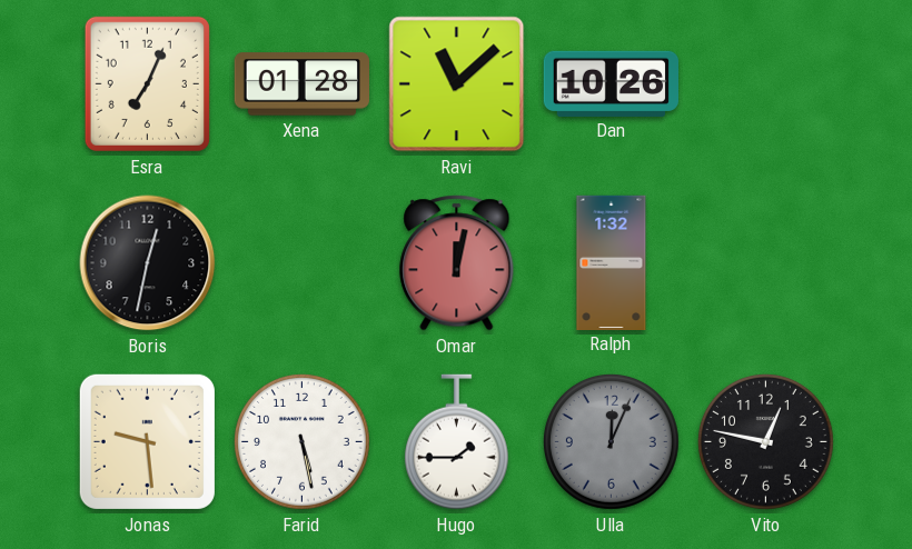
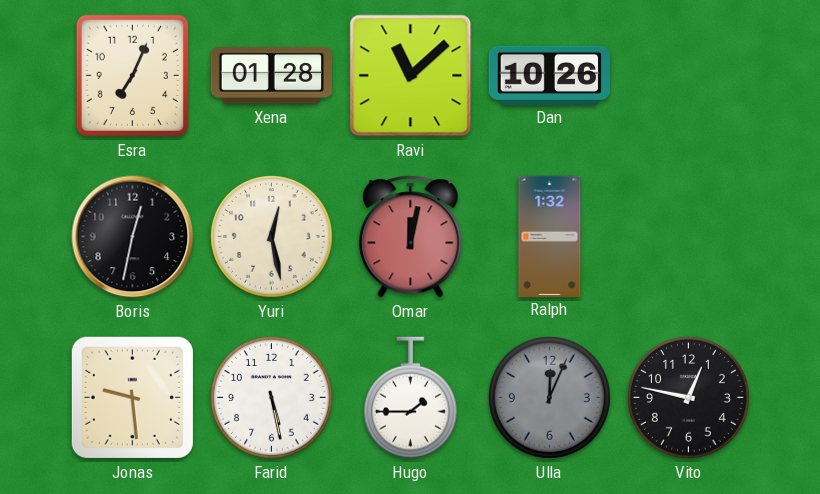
Yuri: none -> 12:28 (271, 237)
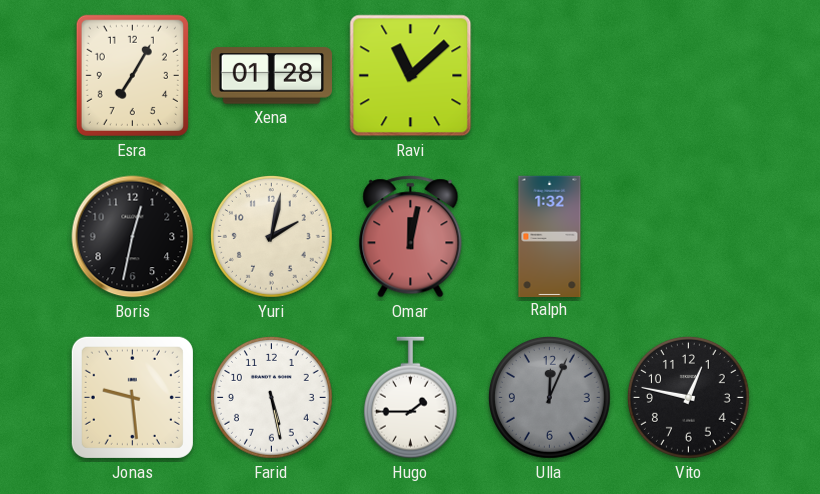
Esra: 7:04 -> 7:05 (132, 75)
Dan: 10:26 -> none (549, 75)
Yuri: 12:28 -> 2:02 (271, 237)
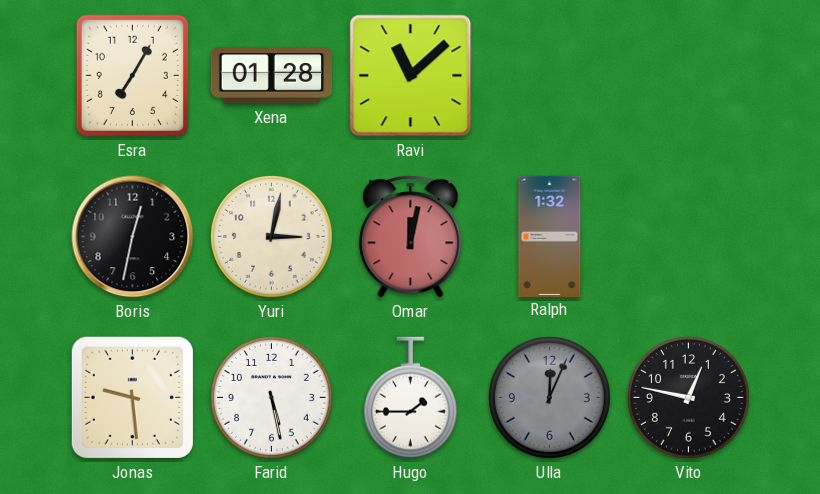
Yuri: 2:02 -> 3:02 (271, 237)
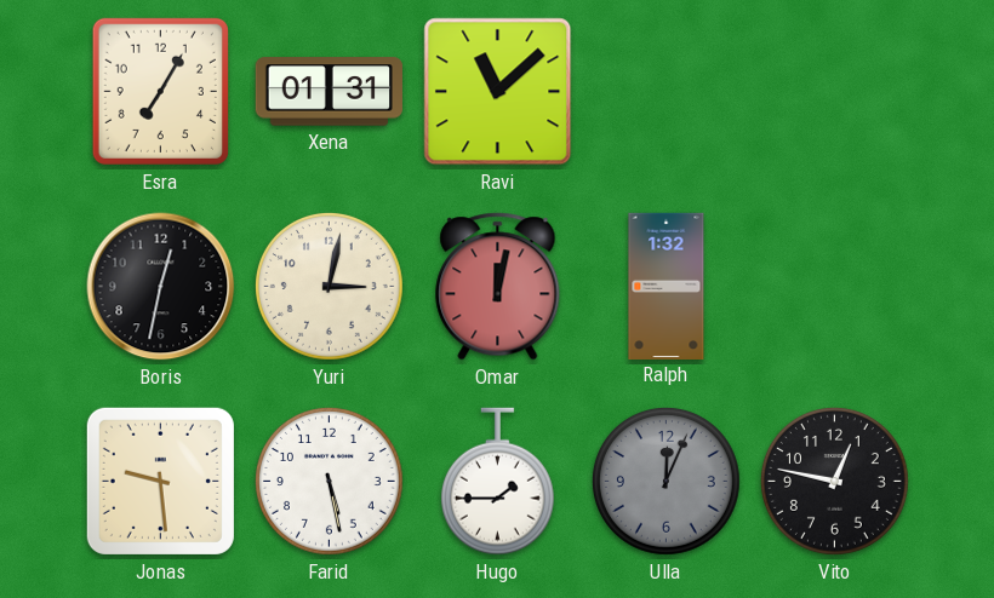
Xena: 01:28 -> 01:31 (329, 92)
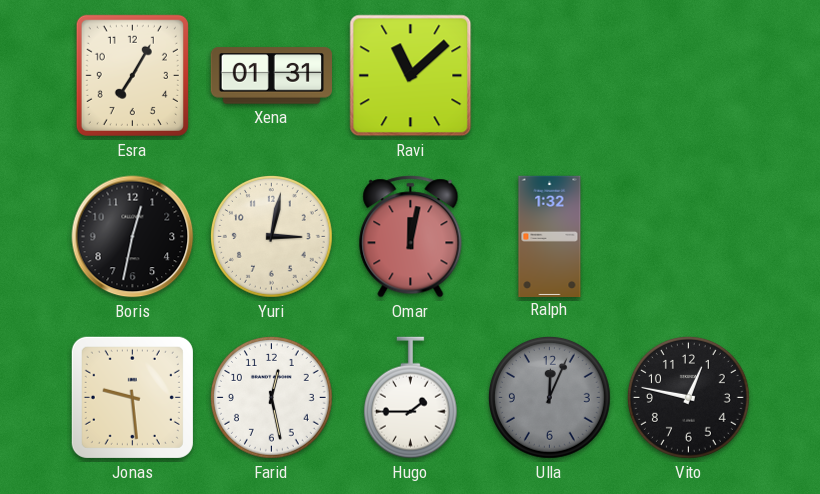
Farid: 5:28 -> 12:28 (271, 398)
